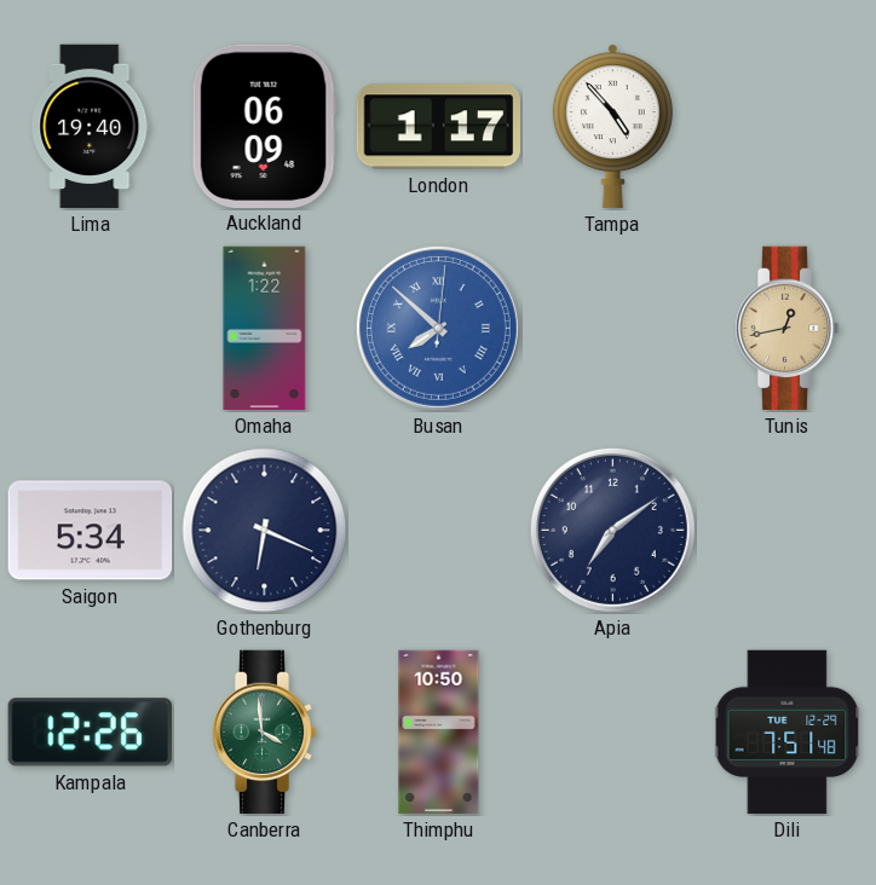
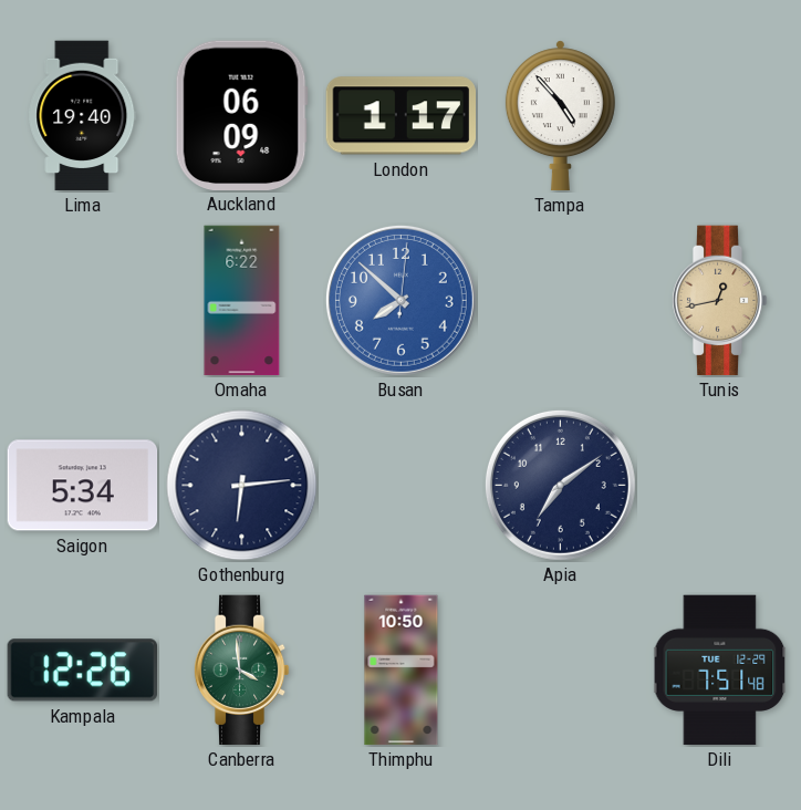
Omaha: 1:22 -> 6:22 (242, 301)
Busan numerals: Roman -> Arabic (400, 300)
Gothenburg: 6:19 -> 6:14 (242, 486)
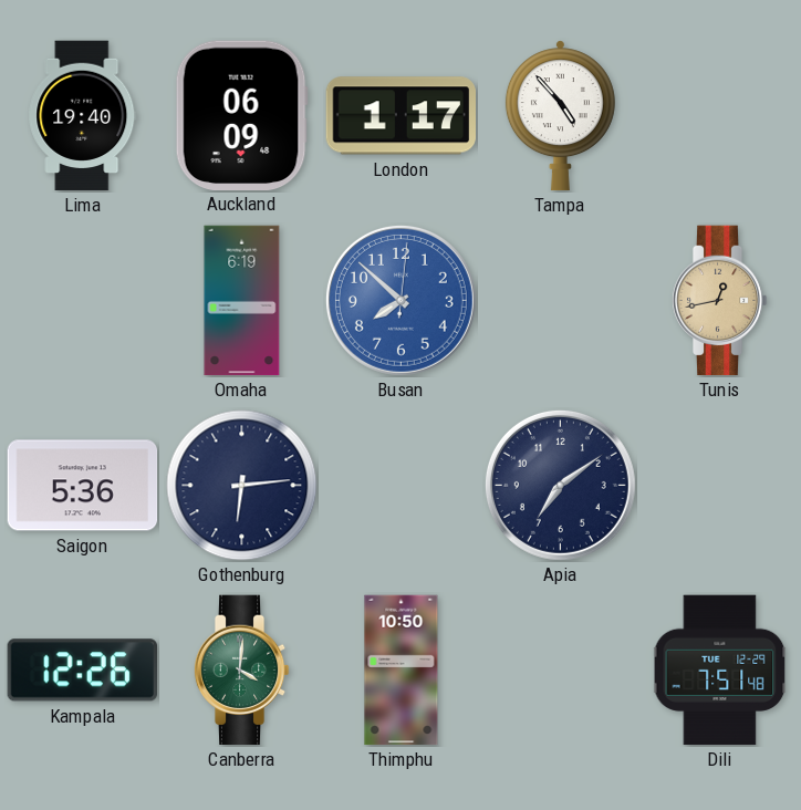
Omaha: 6:22 -> 6:19 (242, 301)
Saigon: 5:34 -> 5:36 (83, 486)
Canberra: 3:59 -> 4:01 (241, 671)
